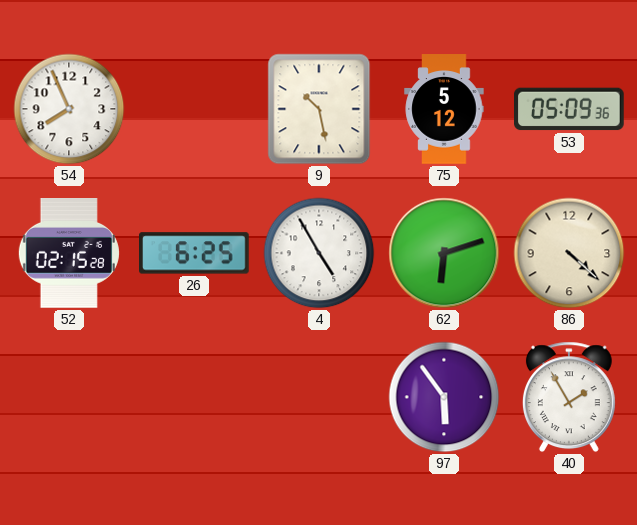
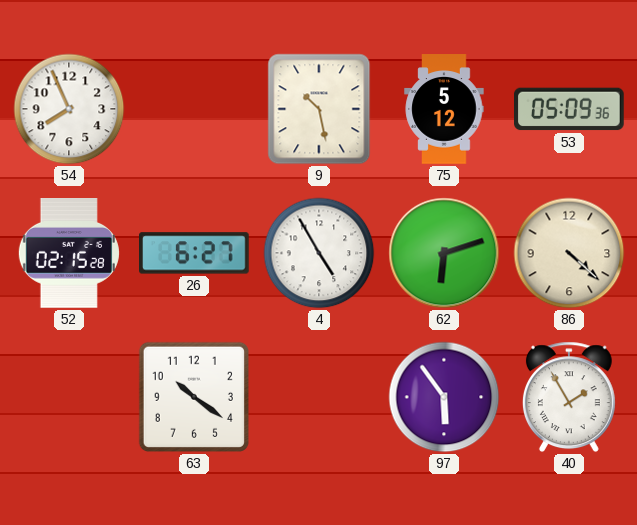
26: 6:25 -> 6:27 (195, 253)
63: none -> 10:21 (194, 397)
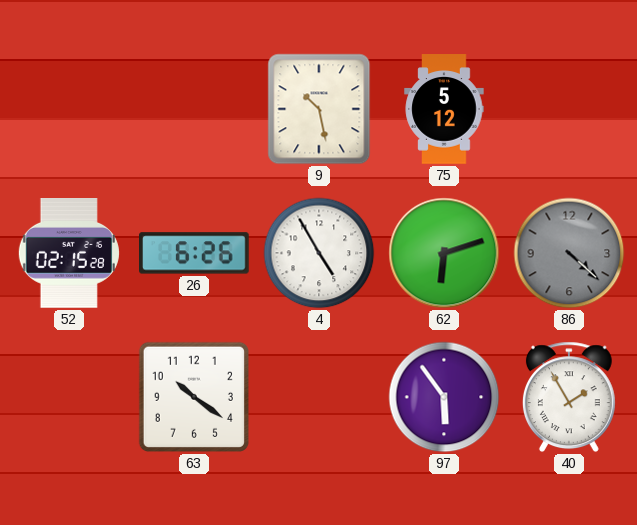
54: 7:56 -> none (69, 109)
53: 05:09 -> none (570, 109)
26: 6:27 -> 6:26 (195, 253)
86 dial: cream -> grey (569, 253)
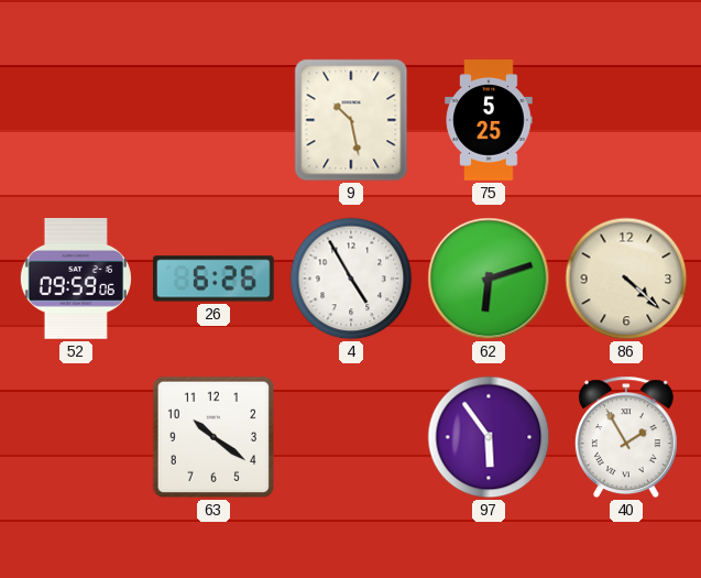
75: 5:12 -> 5:25 (489, 120)
52: 02:15 -> 09:59 (76, 280)
86 dial: grey -> cream (626, 279)
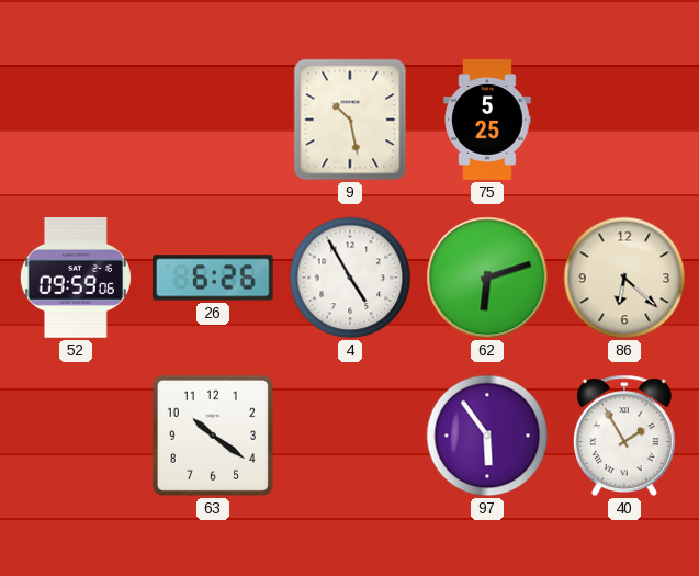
86: 4:22 -> 6:22 (624, 278)
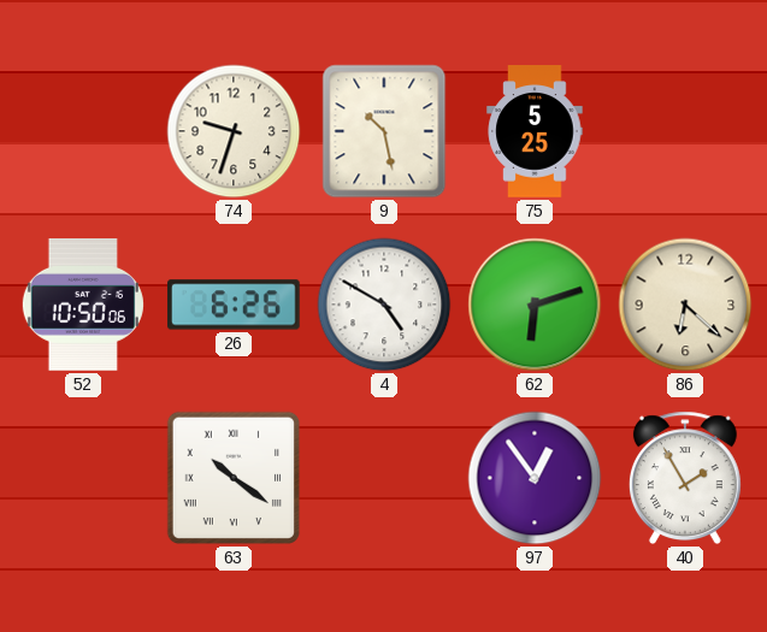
74: none -> 9:33 (234, 131)
52: 09:59 -> 10:50 (83, 306)
4: 4:55 -> 4:50 (384, 305)
63 numerals: Arabic -> Roman (234, 478)
97: 5:54 -> 12:54 (535, 478)
